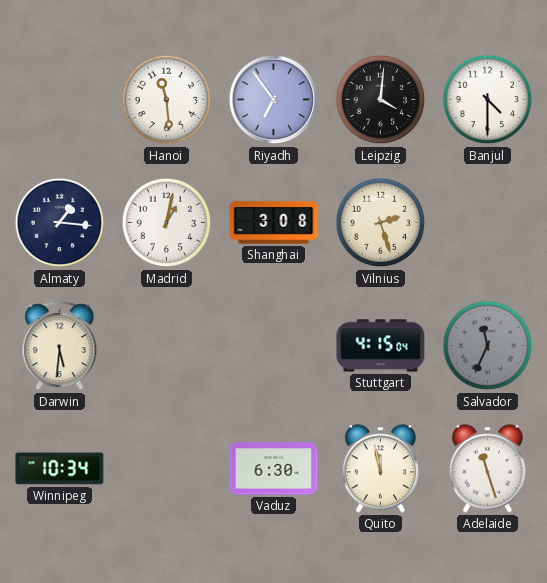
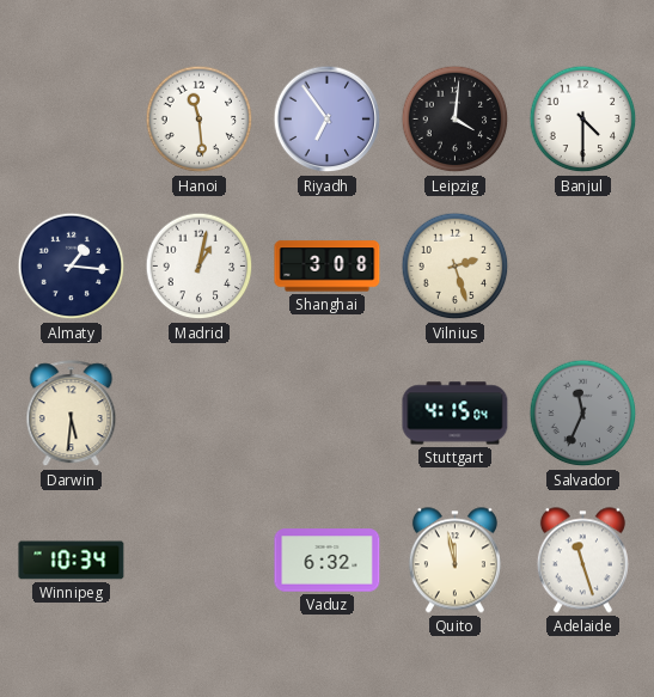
Vaduz: 6:30 -> 6:32 (328, 561)
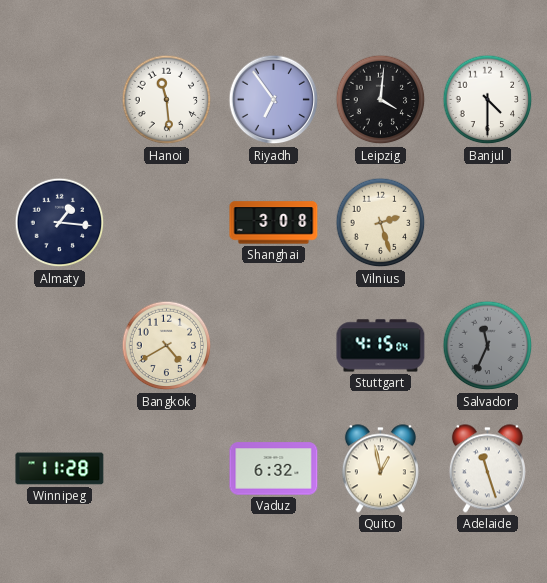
Madrid: 1:02 -> none (200, 267)
Darwin: 5:31 -> none (72, 414)
Bangkok: none -> 4:40 (167, 346)
Winnipeg: 10:34 -> 11:28 (60, 469)
Quito: 11:58 -> 12:58 (380, 469)
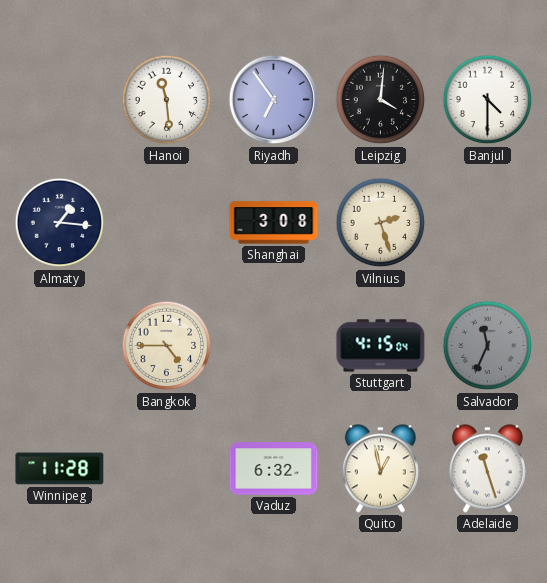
Bangkok: 4:40 -> 4:45 (167, 346)
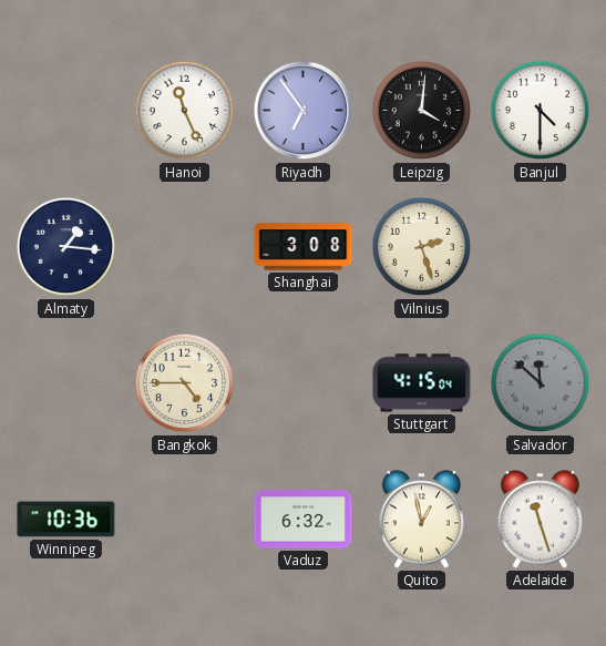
Hanoi: 11:29 -> 11:26 (185, 111)
Salvador: 11:34 -> 11:52 (541, 383)
Winnipeg: 11:28 -> 10:36 (66, 520)
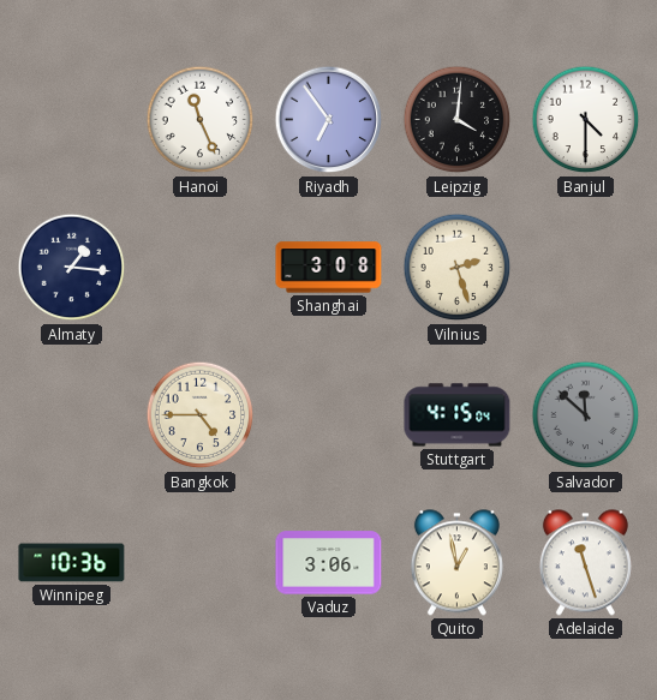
Vaduz: 6:32 -> 3:06 (329, 563)
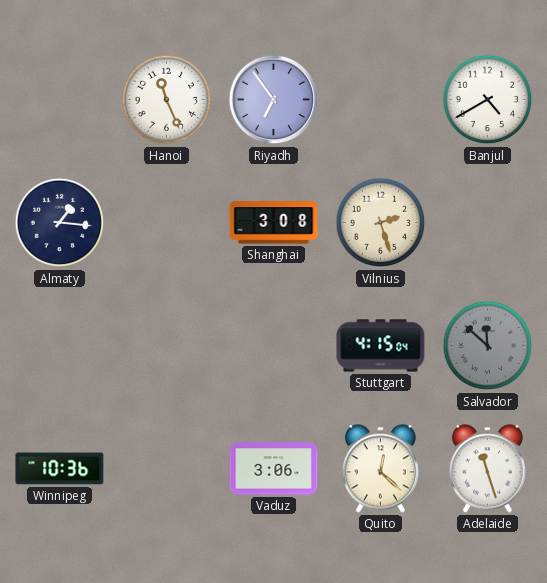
Leipzig: 4:01 -> none (458, 120)
Banjul: 4:30 -> 4:40 (488, 100)
Bangkok: 4:45 -> none (201, 415)
Quito: 12:58 -> 12:22 (380, 469)
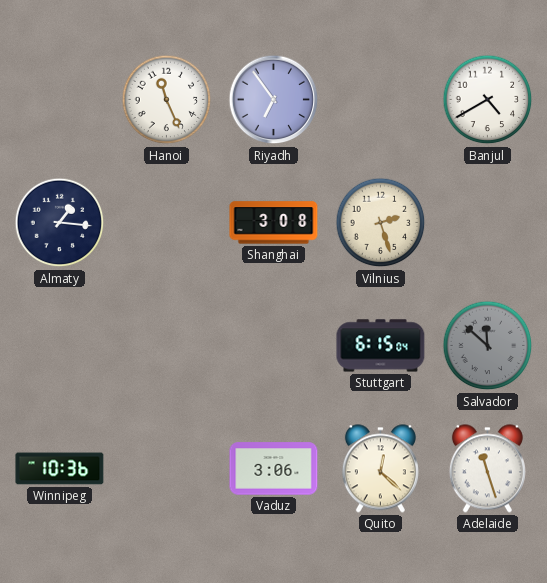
Stuttgart: 4:15 -> 6:15 (381, 346)
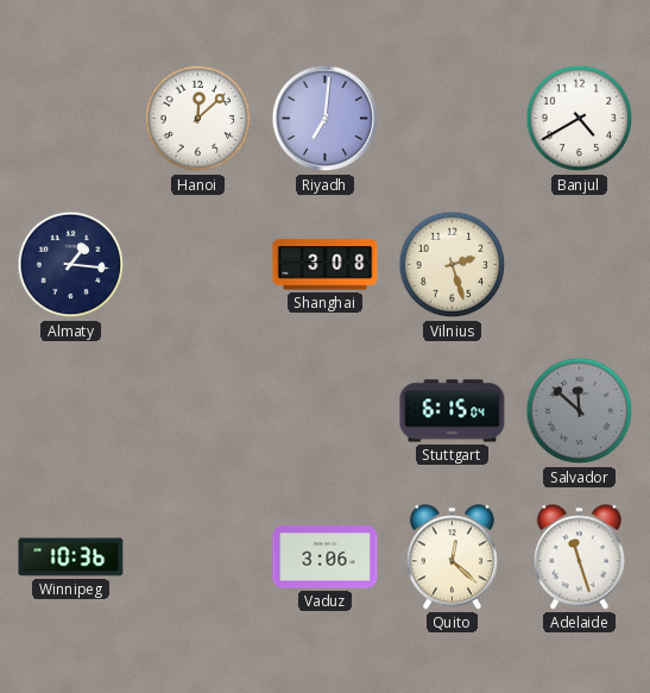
Hanoi: 11:26 -> 12:08 (198, 119)
Riyadh: 6:54 -> 7:01 (326, 119)
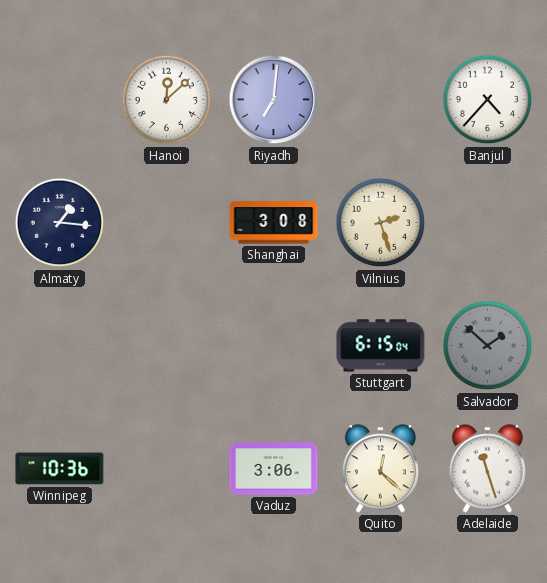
Banjul: 4:40 -> 4:37 (488, 100)
Salvador: 11:52 -> 1:52 (488, 346)
